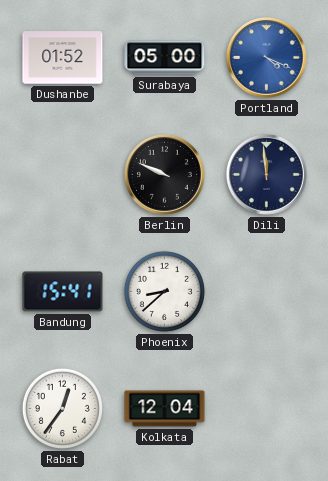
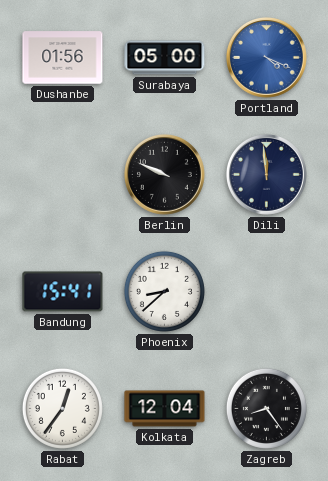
Dushanbe: 01:52 -> 01:56 (63, 58)
Zagreb: none -> 8:24 (266, 408)
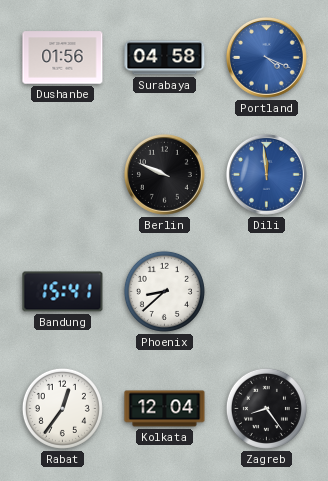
Surabaya: 05:00 -> 04:58 (165, 58)
Dili dial: navy -> blue (266, 174)
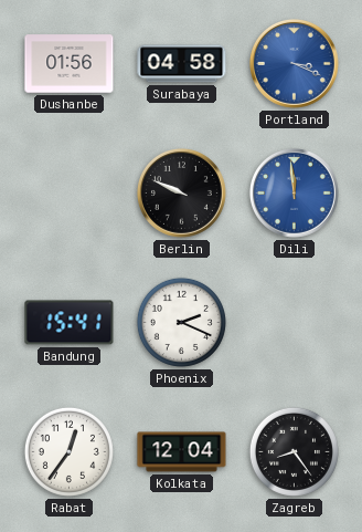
Portland: 4:19 -> 3:19 (294, 63)
Phoenix: 8:38 -> 2:19 (181, 322)
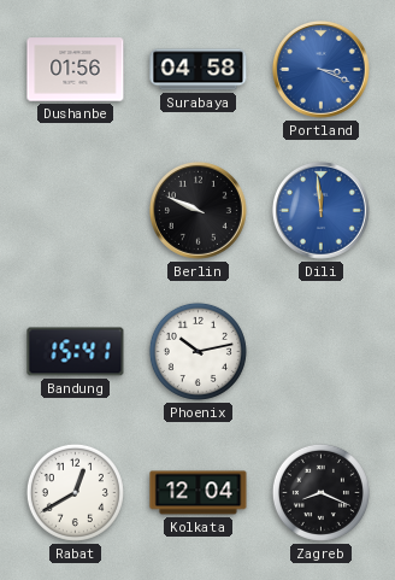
Phoenix: 2:19 -> 10:13 (197, 351)
Rabat: 12:36 -> 12:40 (75, 492)
Zagreb: 8:24 -> 8:19 (320, 492)
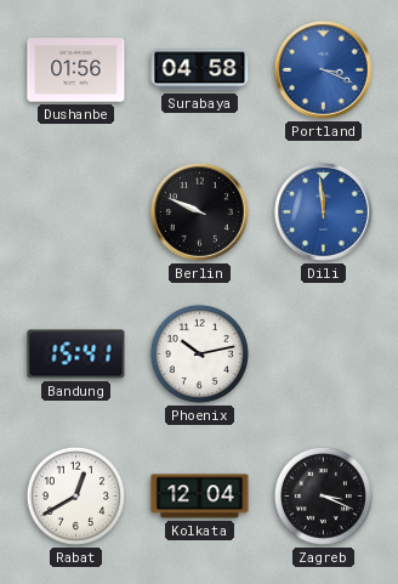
Zagreb: 8:19 -> 3:19 (323, 495)
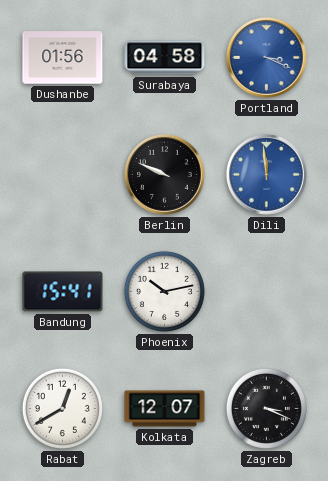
Kolkata: 12:04 -> 12:07 (165, 409)
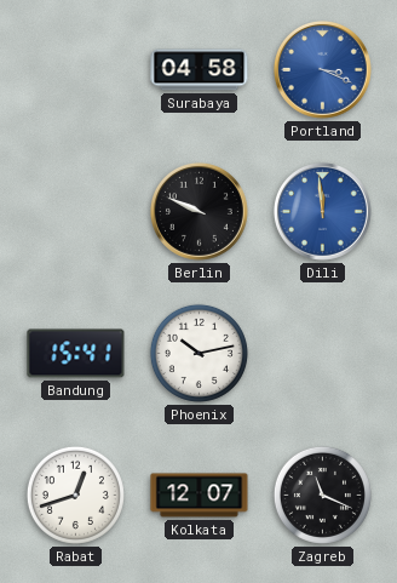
Dushanbe: 01:56 -> none (63, 58)
Rabat: 12:40 -> 12:42 (75, 495)
Zagreb: 3:19 -> 11:19 (322, 495)
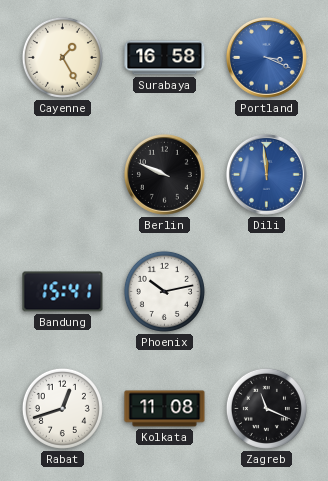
Cayenne: none -> 1:25 (62, 57)
Surabaya: 04:58 -> 16:58 (165, 58)
Kolkata: 12:07 -> 11:08 (165, 409)
